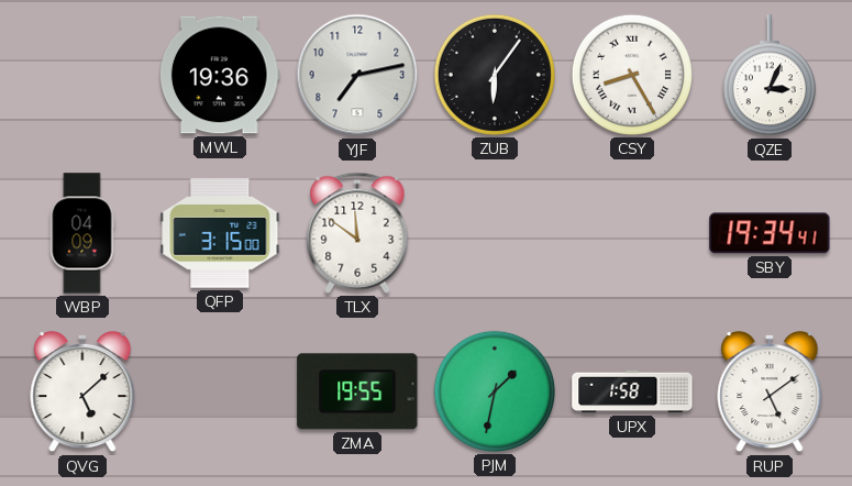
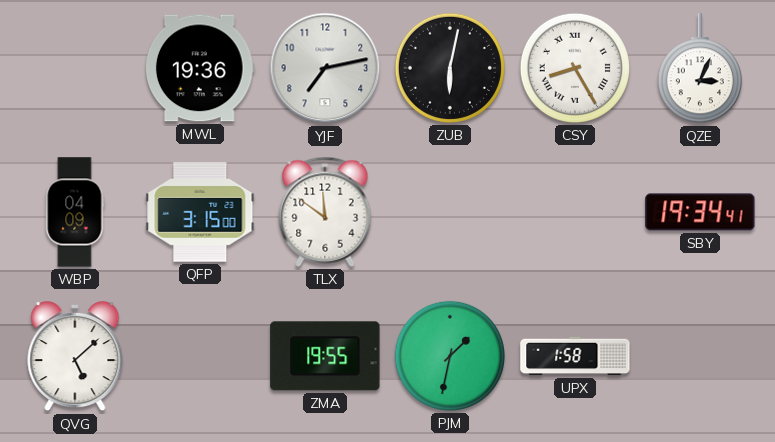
ZUB: 6:06 -> 6:02 (450, 68)
RUP: 5:09 -> none (770, 391)
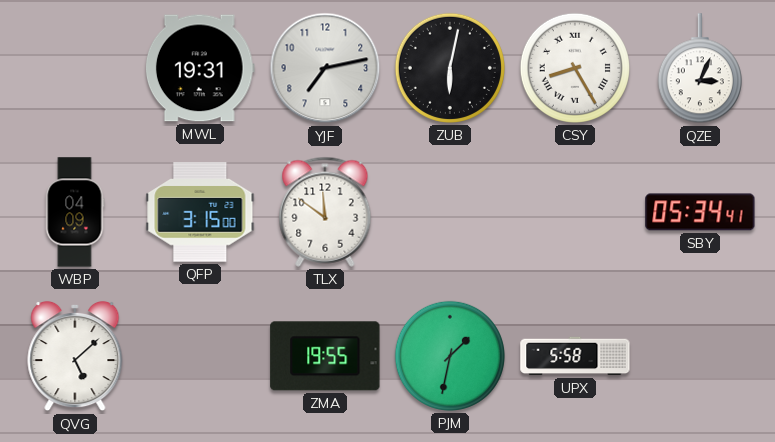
MWL: 19:36 -> 19:31 (200, 68)
SBY: 19:34 -> 05:34 (700, 212)
UPX: 1:58 -> 5:58 (575, 356)
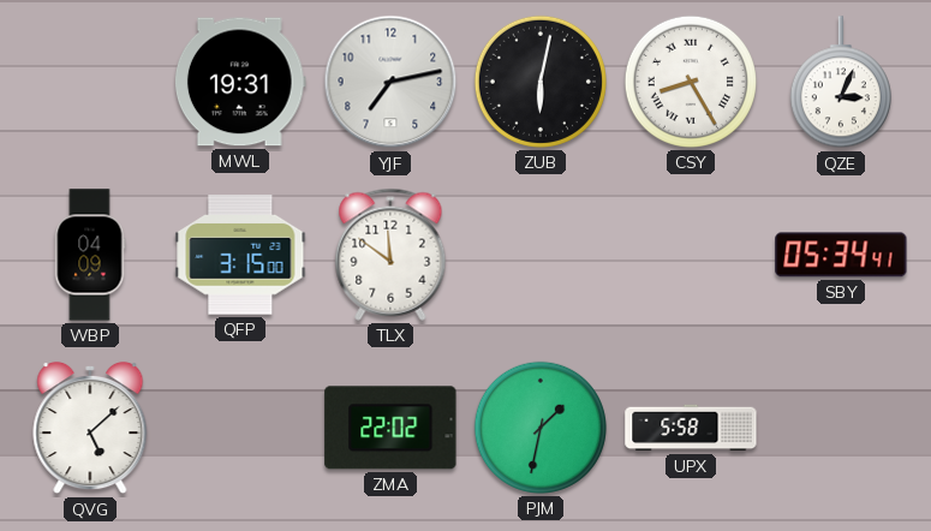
ZMA: 19:55 -> 22:02 (390, 428)
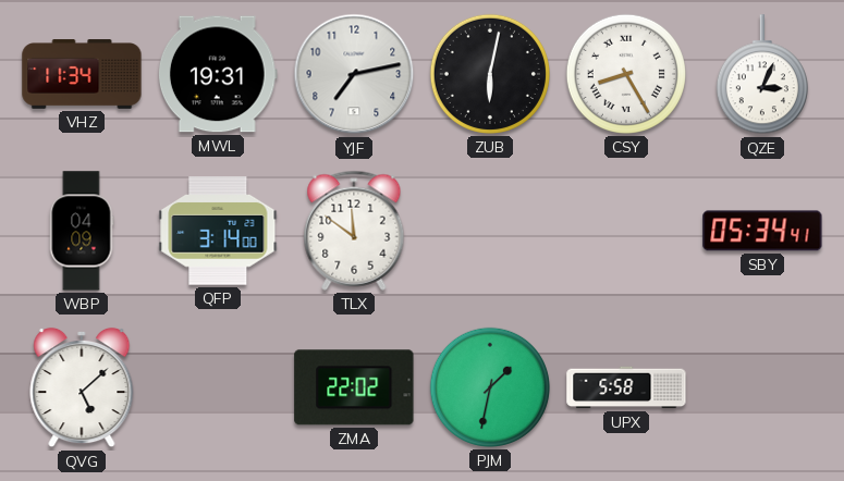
VHZ: none -> 11:34 (82, 74)
QFP: 3:15 -> 3:14 (218, 231)
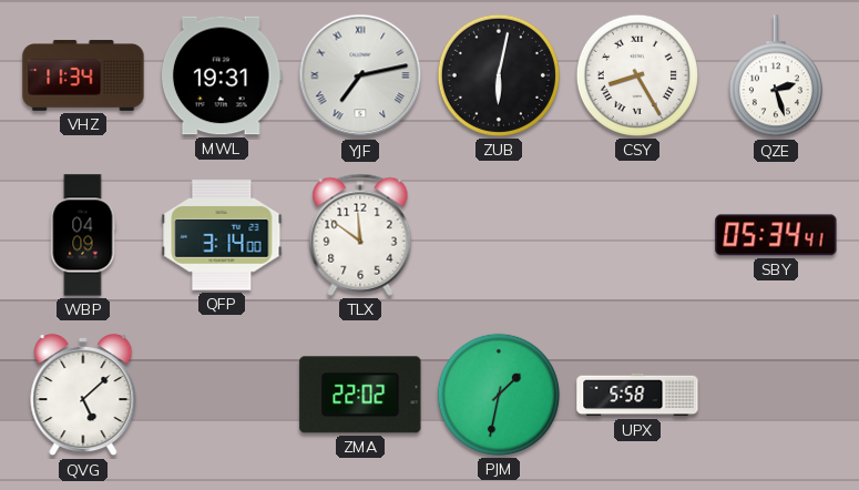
YJF numerals: Arabic -> Roman (360, 75)
QZE: 3:04 -> 2:27 (776, 76)
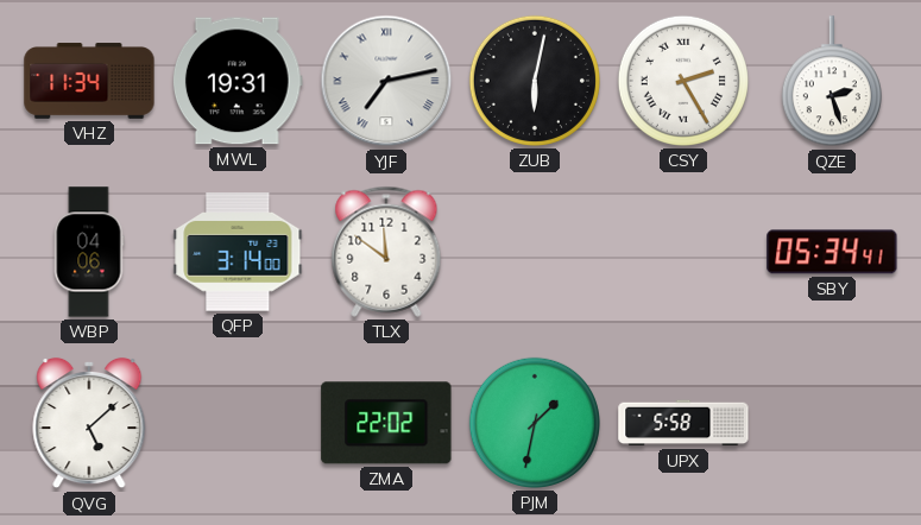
CSY: 8:25 -> 2:25 (683, 81)
WBP: 04:09 -> 04:06 (89, 252)
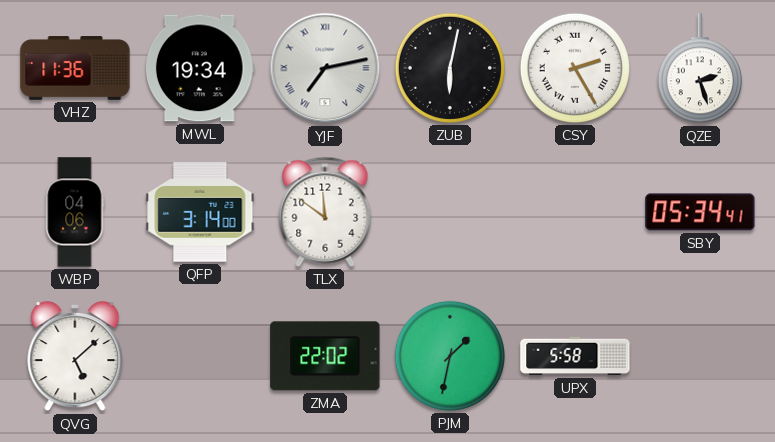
VHZ: 11:34 -> 11:36 (75, 68)
MWL: 19:31 -> 19:34 (200, 68)
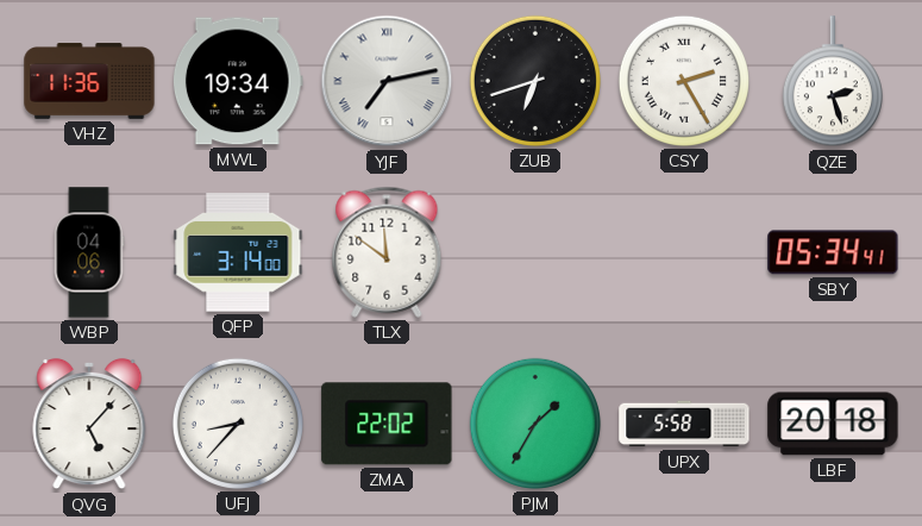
ZUB: 6:02 -> 6:42 (535, 81)
QVG: 5:08 -> 5:07 (89, 424)
UFJ: none -> 8:37 (238, 424)
PJM: 1:32 -> 1:35 (535, 424)
LBF: none -> 20:18 (833, 424)
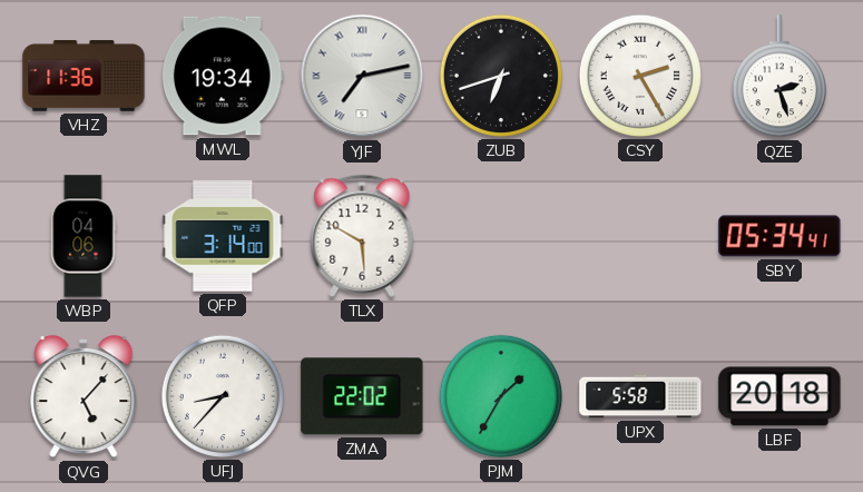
TLX: 11:51 -> 5:50 (362, 236)
